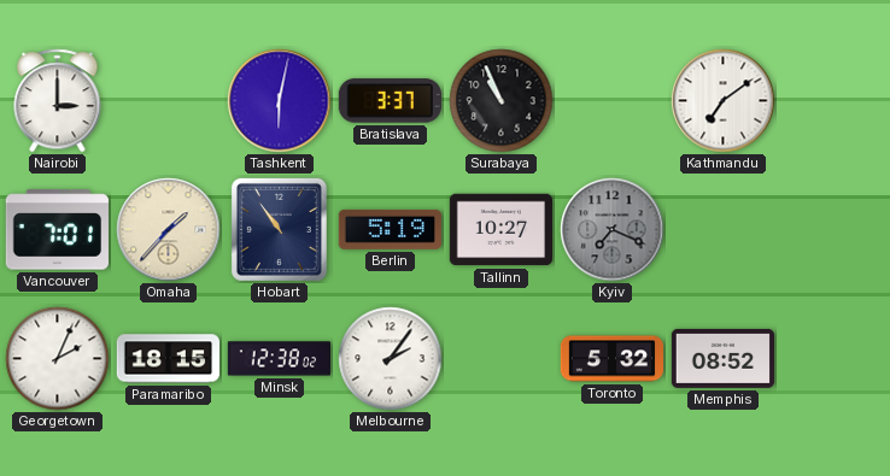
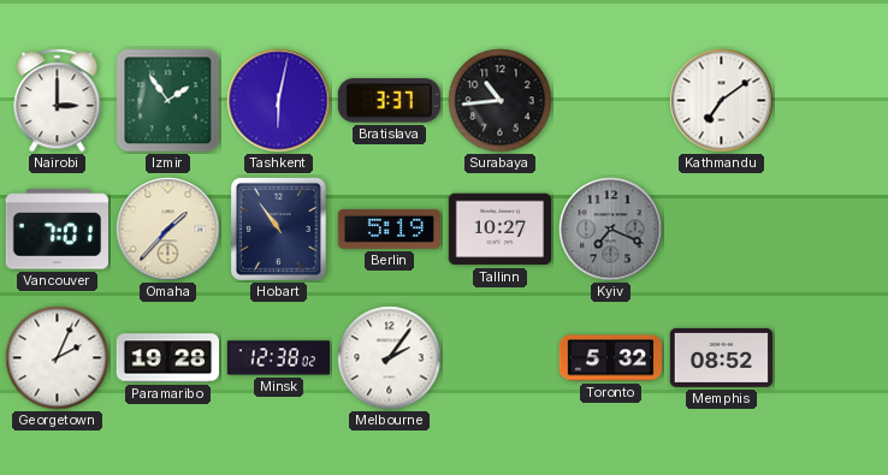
Izmir: none -> 1:54 (168, 101)
Surabaya: 10:56 -> 10:44 (501, 101)
Paramaribo: 18:15 -> 19:28 (167, 358)
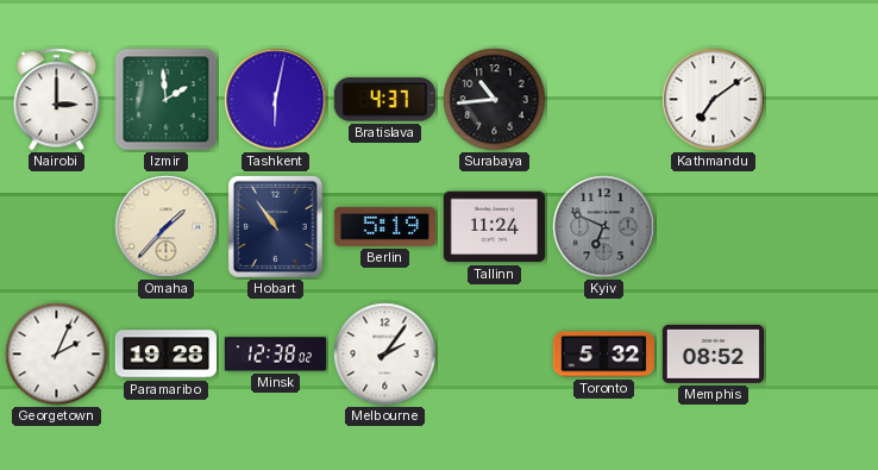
Izmir: 1:54 -> 1:59 (167, 100)
Bratislava: 3:37 -> 4:37 (384, 100)
Vancouver: 7:01 -> none (57, 230)
Tallinn: 10:27 -> 11:24 (494, 227)
Kyiv: 7:19 -> 6:49 (604, 227)
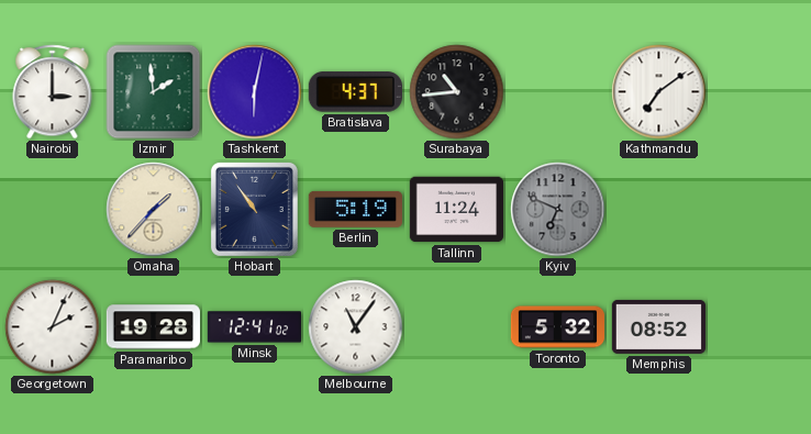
Minsk: 12:38 -> 12:41 (254, 327)
Melbourne: 2:06 -> 11:06 (356, 327)
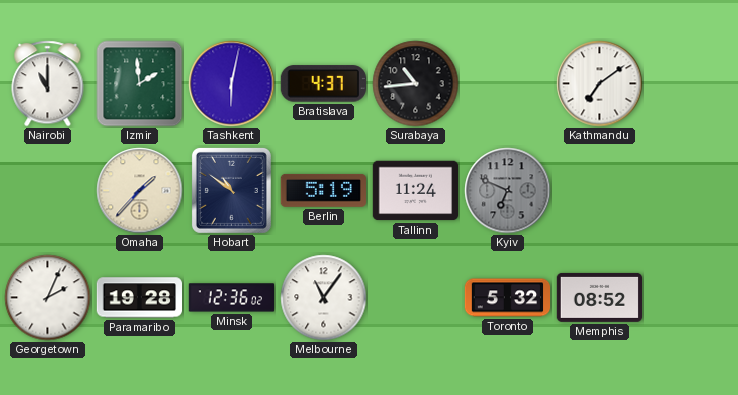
Nairobi: 3:00 -> 11:00 (48, 84)
Hobart: 10:54 -> 10:51 (231, 190)
Minsk: 12:41 -> 12:36 (231, 298)
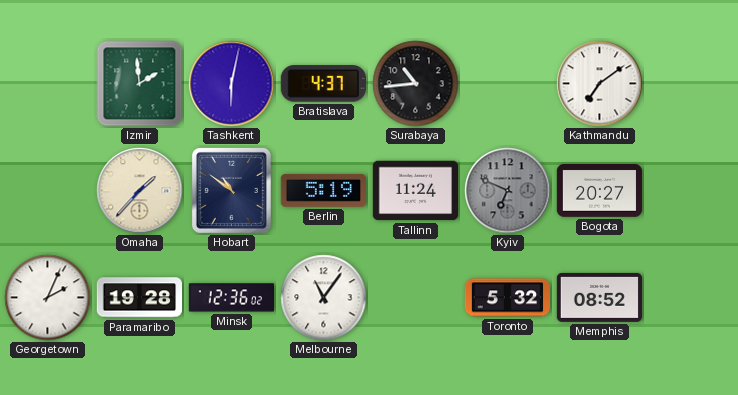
Nairobi: 11:00 -> none (48, 84)
Bogota: none -> 20:27 (599, 191)
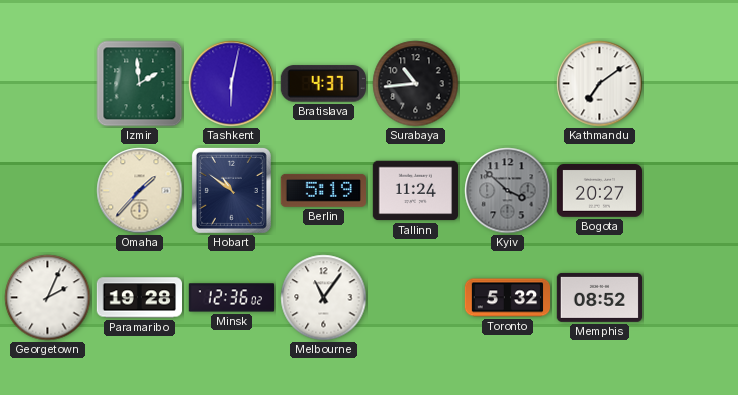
Kyiv: 6:49 -> 3:52 (508, 191)
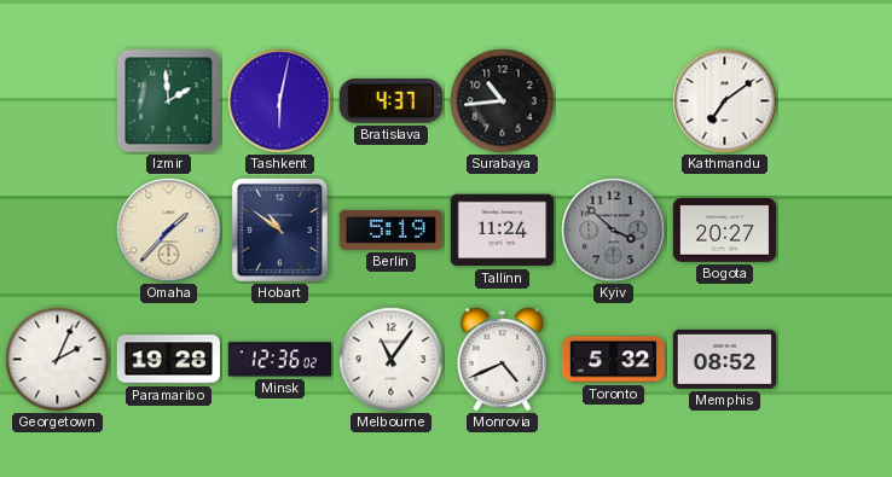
Monrovia: none -> 4:41 (503, 360)
